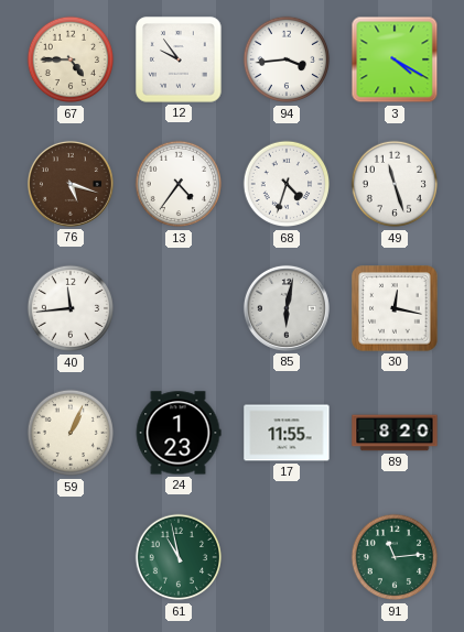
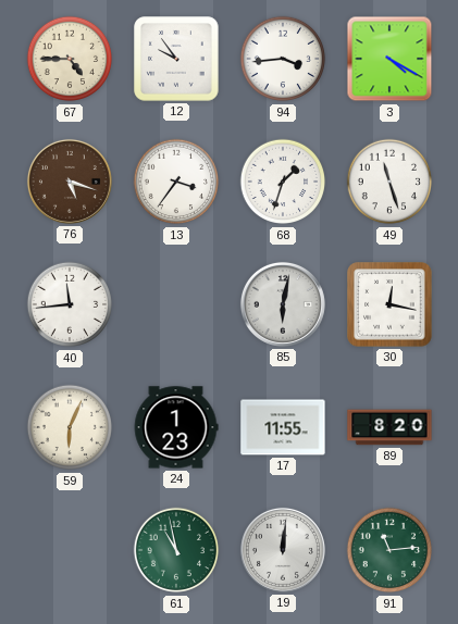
13: 4:36 -> 3:36 (176, 182)
68: 4:33 -> 1:33 (283, 182)
59: 1:04 -> 6:04 (70, 427)
19: none -> 12:01 (283, 550)
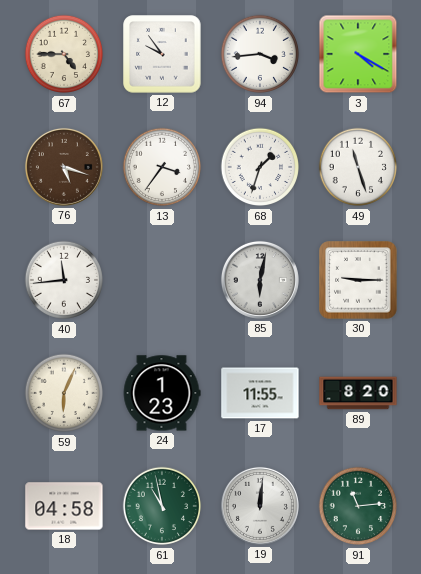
30: 12:17 -> 9:15 (358, 280)
18: none -> 04:58 (64, 506)
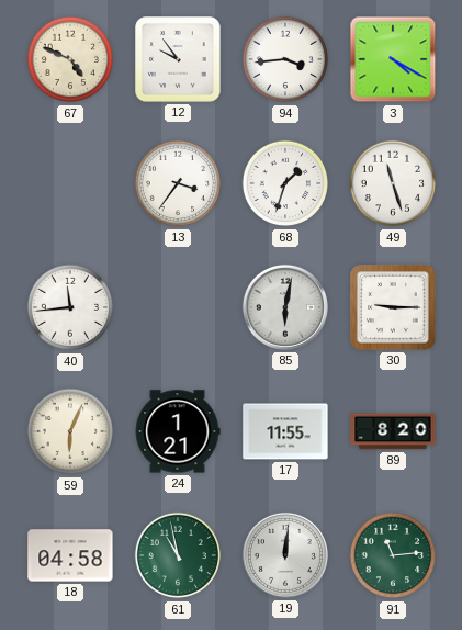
67: 4:45 -> 4:49 (70, 59)
76: 5:18 -> none (64, 167)
24: 1:23 -> 1:21 (178, 431)
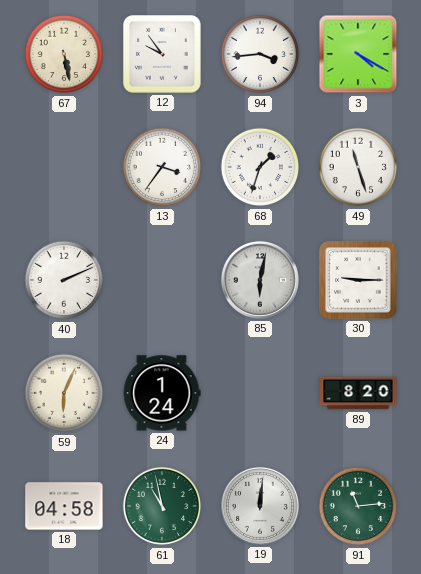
67: 4:49 -> 5:28 (64, 54)
40: 11:44 -> 2:11 (64, 280)
24: 1:21 -> 1:24 (162, 393)
17: 11:55 -> none (285, 431)
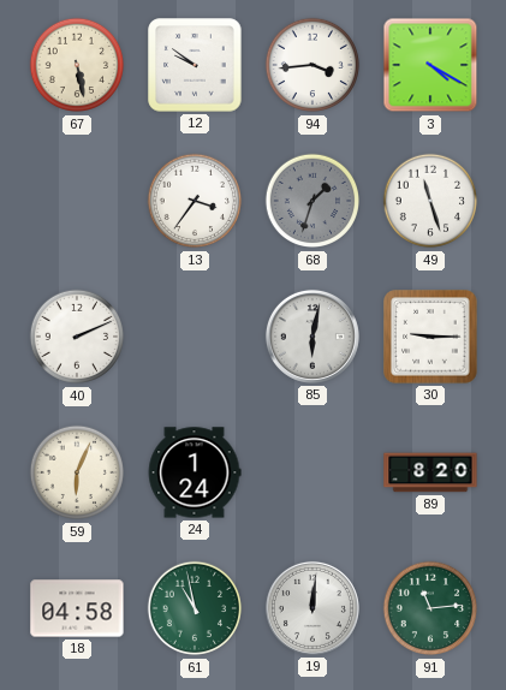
12: 9:54 -> 9:51 (195, 65)
68 dial: white -> grey (312, 201)
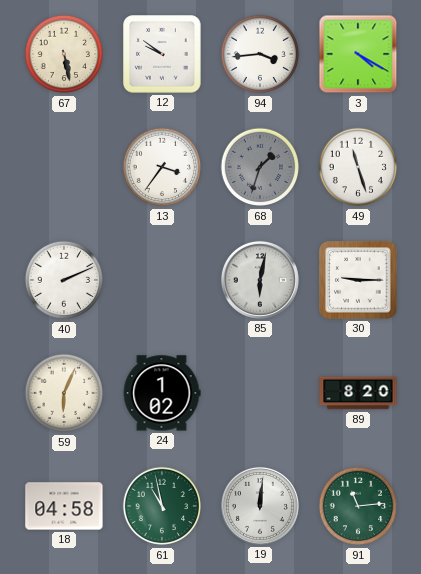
24: 1:24 -> 1:02 (162, 393)
